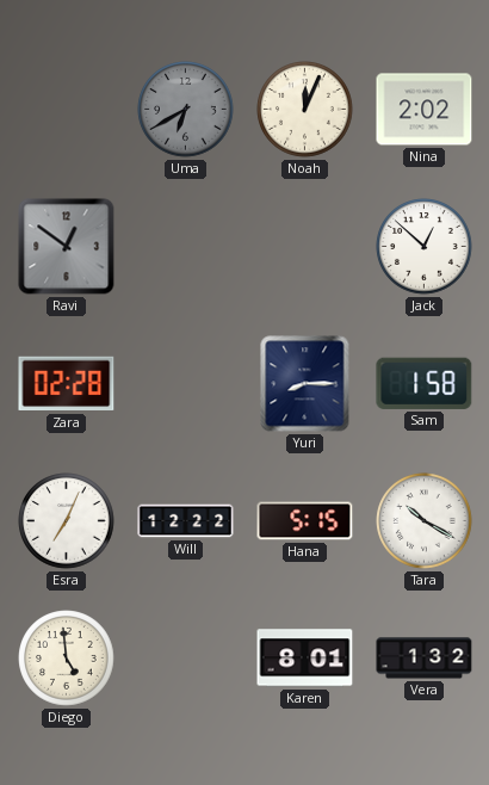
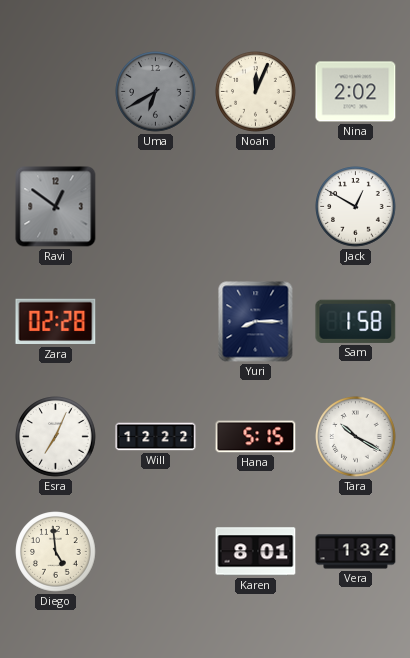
Jack: 12:52 -> 12:50 (356, 207)
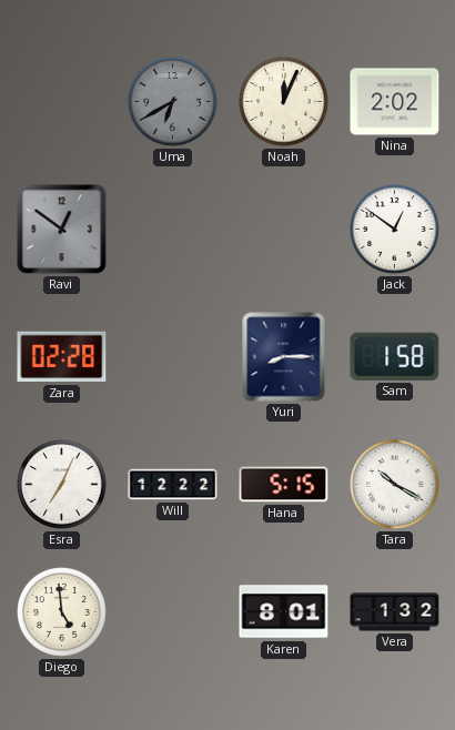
Jack: 12:50 -> 12:51 (395, 230)
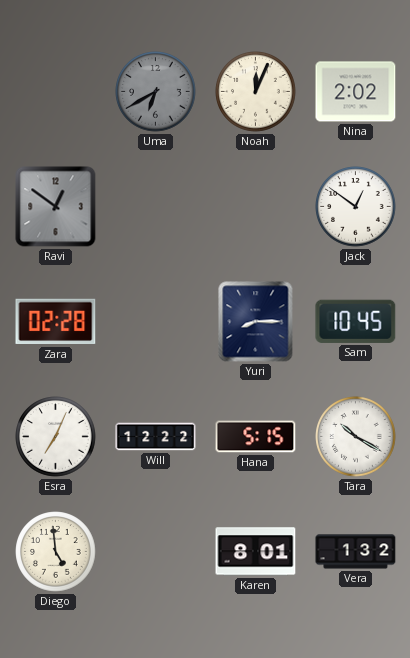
Sam: 1:58 -> 10:45 (356, 321)
